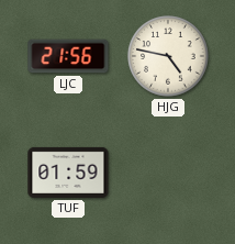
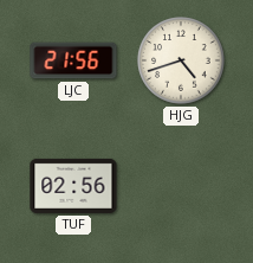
HJG: 4:47 -> 4:42 (181, 60)
TUF: 01:59 -> 02:56 (73, 186)
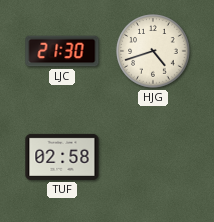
LJC: 21:56 -> 21:30 (62, 51)
TUF: 02:56 -> 02:58 (62, 157)
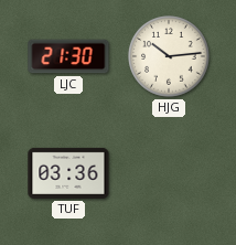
HJG: 4:42 -> 10:14 (169, 56)
TUF: 02:58 -> 03:36 (68, 173)
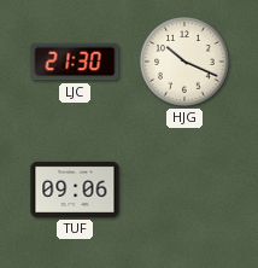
HJG: 10:14 -> 10:19 (184, 62)
TUF: 03:36 -> 09:06 (75, 190)
